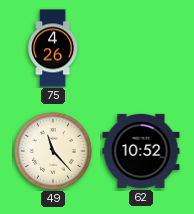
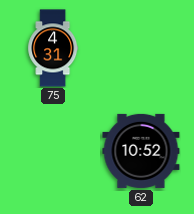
75: 4:26 -> 4:31 (53, 48)
49: 11:23 -> none (54, 152)
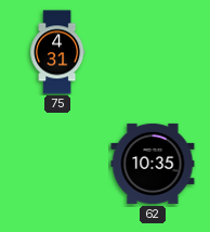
62: 10:52 -> 10:35 (153, 164)
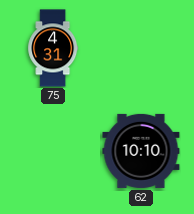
62: 10:35 -> 10:10 (141, 151)
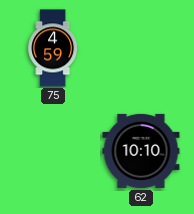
75: 4:31 -> 4:59 (53, 48)
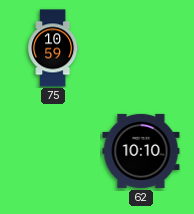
75: 4:59 -> 10:59 (53, 48)
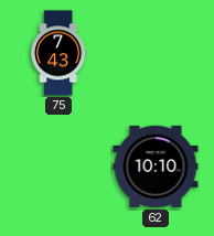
75: 10:59 -> 7:43 (58, 53)
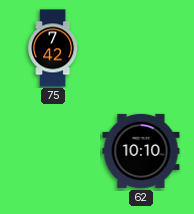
75: 7:43 -> 7:42 (53, 48)
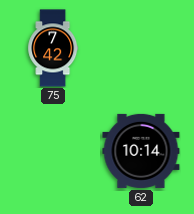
62: 10:10 -> 10:14 (141, 151)
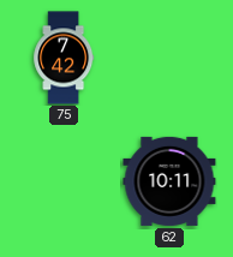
62: 10:14 -> 10:11 (169, 181)
